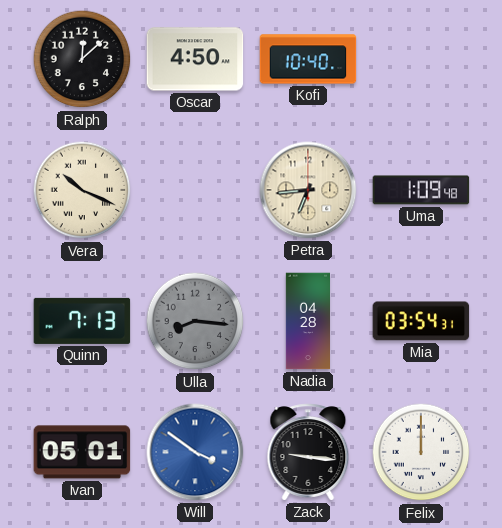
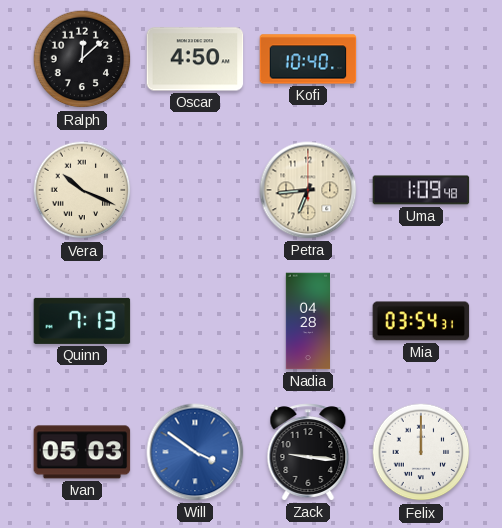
Ulla: 8:16 -> none (195, 321)
Ivan: 05:01 -> 05:03 (82, 452)
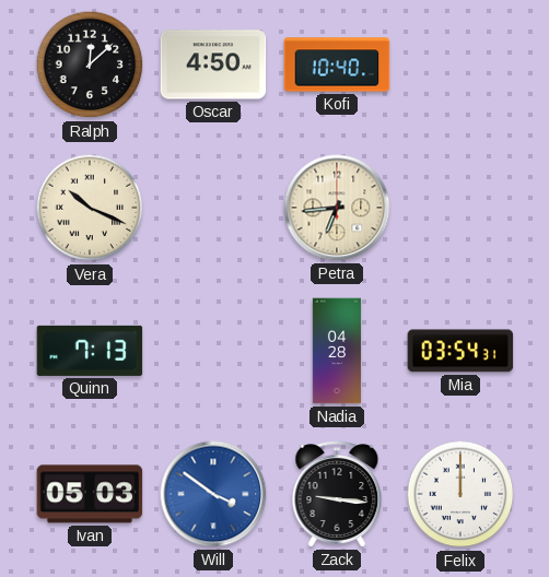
Uma: 1:09 -> none (421, 190)
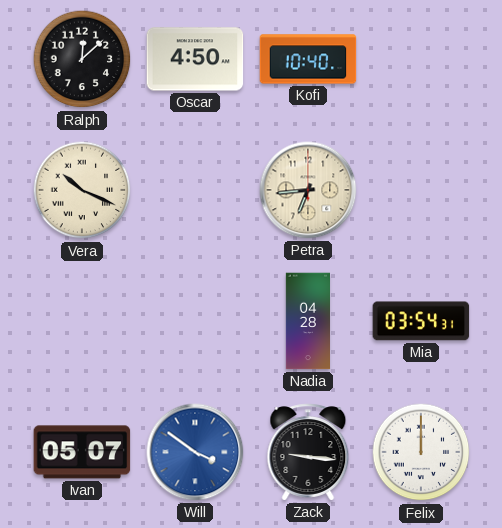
Quinn: 7:13 -> none (90, 351)
Ivan: 05:03 -> 05:07 (82, 452)
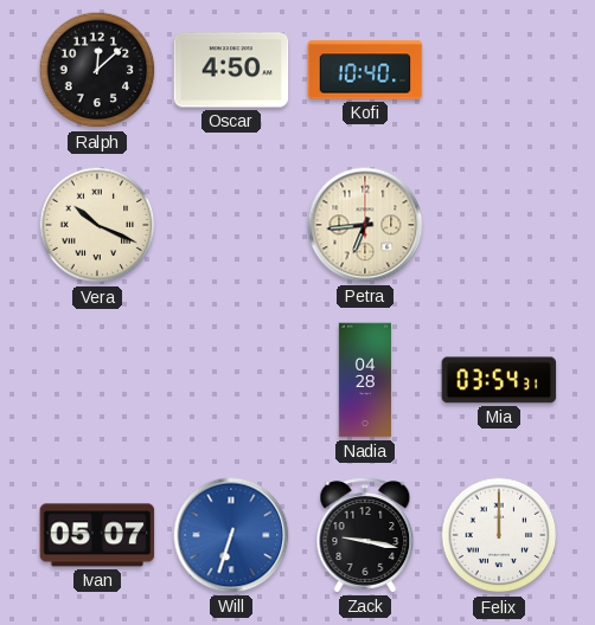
Will: 3:51 -> 6:33 (231, 535)
Zack: 9:16 -> 9:17 (365, 535)
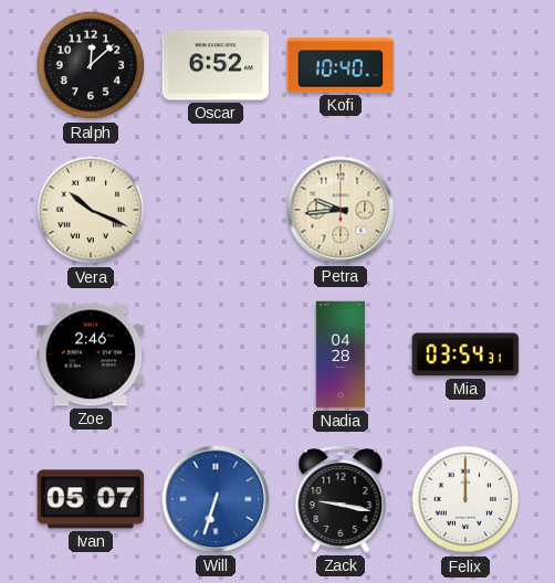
Oscar: 4:50 -> 6:52 (216, 65)
Petra: 6:44 -> 9:44 (341, 210)
Zoe: none -> 2:46 (91, 354)
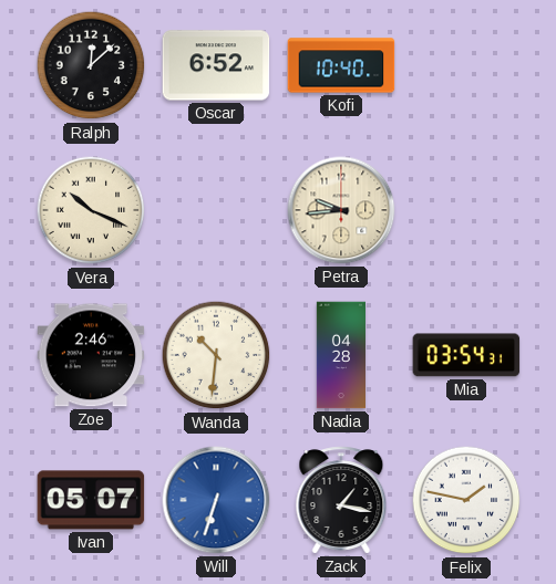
Wanda: none -> 10:31 (216, 355)
Zack: 9:17 -> 1:17 (341, 500)
Felix: 12:00 -> 1:47 (466, 500)
